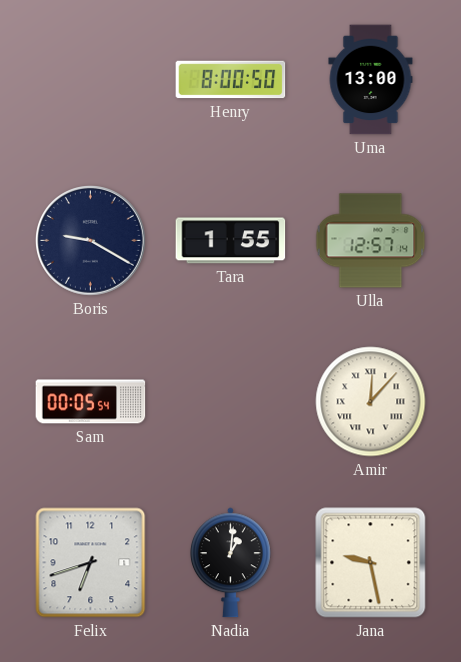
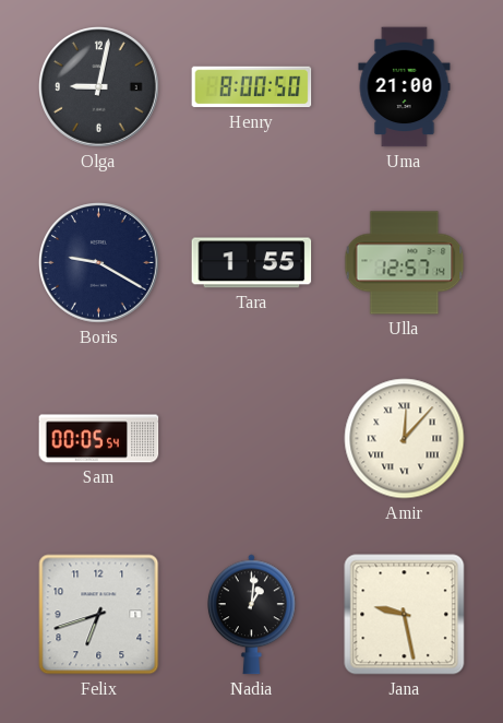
Olga: none -> 9:02 (99, 87)
Uma: 13:00 -> 21:00 (405, 87)
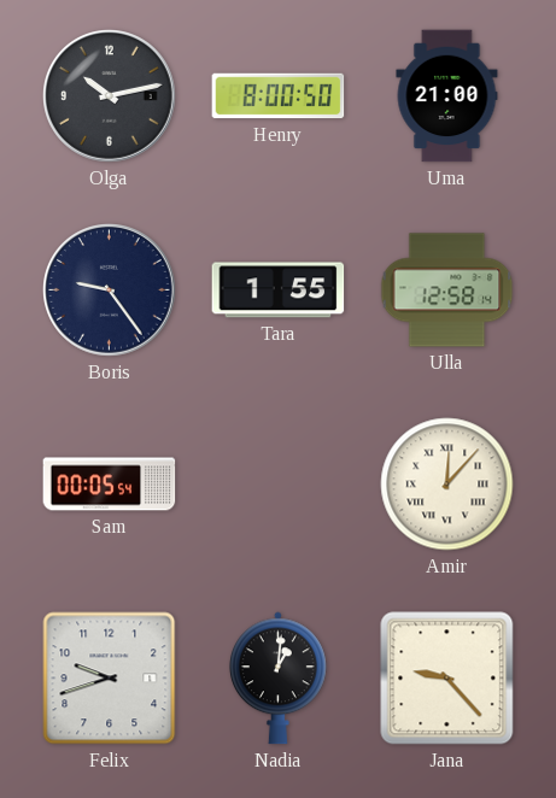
Olga: 9:02 -> 10:13 (110, 96)
Boris: 9:20 -> 9:24 (110, 291)
Ulla: 12:57 -> 12:58 (447, 291)
Felix: 6:42 -> 9:42 (110, 679)
Jana: 9:28 -> 9:23 (447, 679)
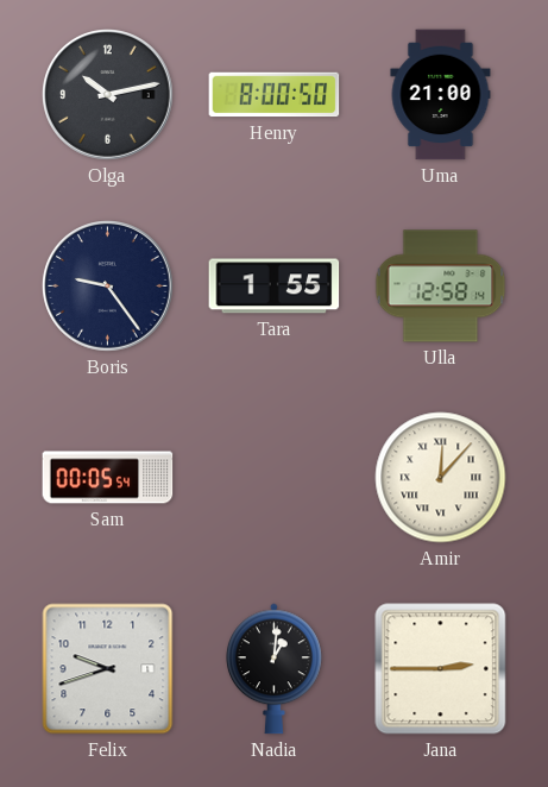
Jana: 9:23 -> 2:45 (441, 669)
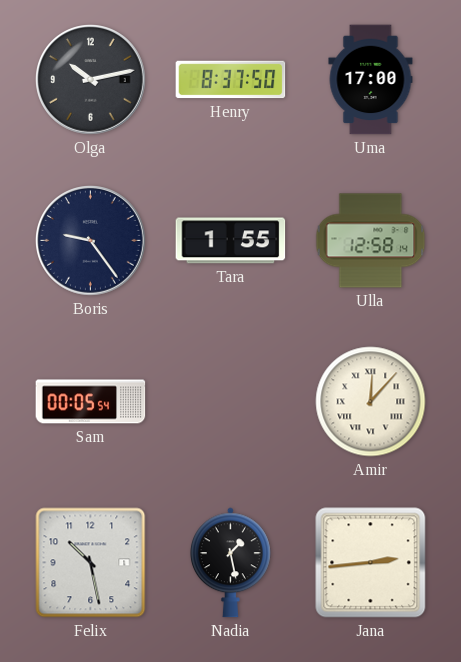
Henry: 8:00 -> 8:37 (231, 80)
Uma: 21:00 -> 17:00 (371, 80)
Felix: 9:42 -> 10:28 (91, 563)
Nadia: 1:01 -> 1:28 (230, 563)
Jana: 2:45 -> 2:44 (371, 563)
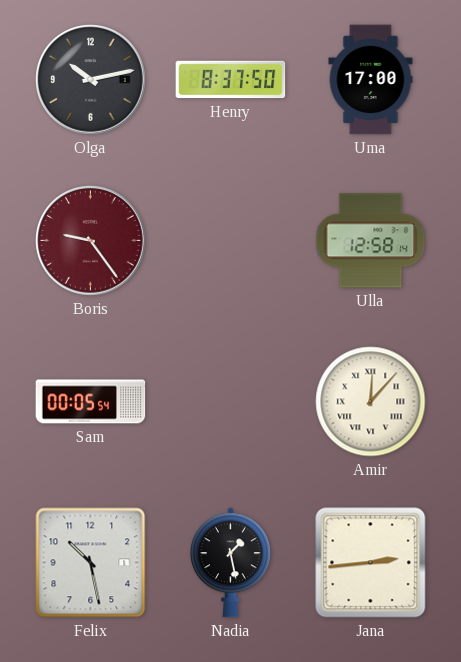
Boris dial: navy -> burgundy (91, 241)
Tara: 1:55 -> none (231, 241)
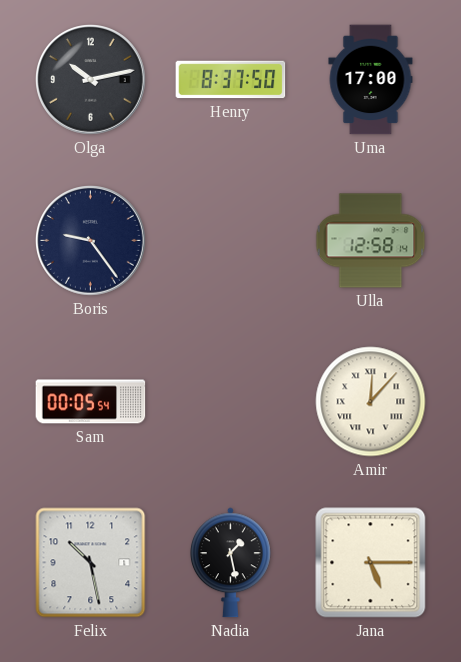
Boris dial: burgundy -> navy (91, 241)
Jana: 2:44 -> 5:15 (371, 563)
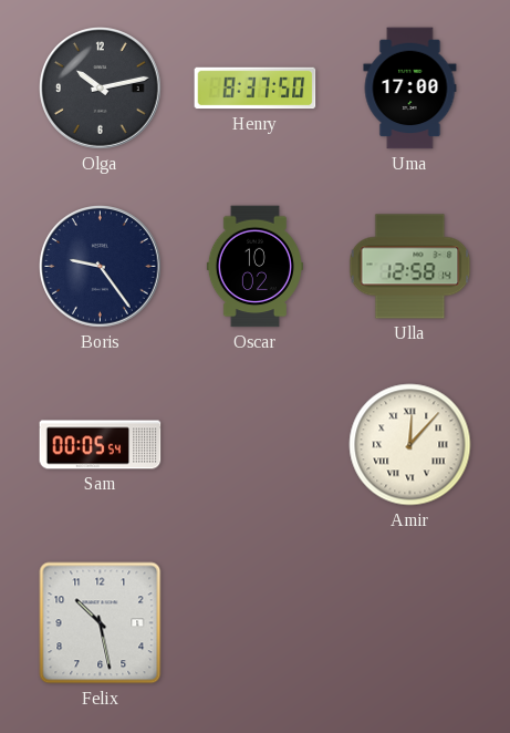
Oscar: none -> 10:02 (254, 267)
Nadia: 1:28 -> none (230, 563)
Jana: 5:15 -> none (371, 563)
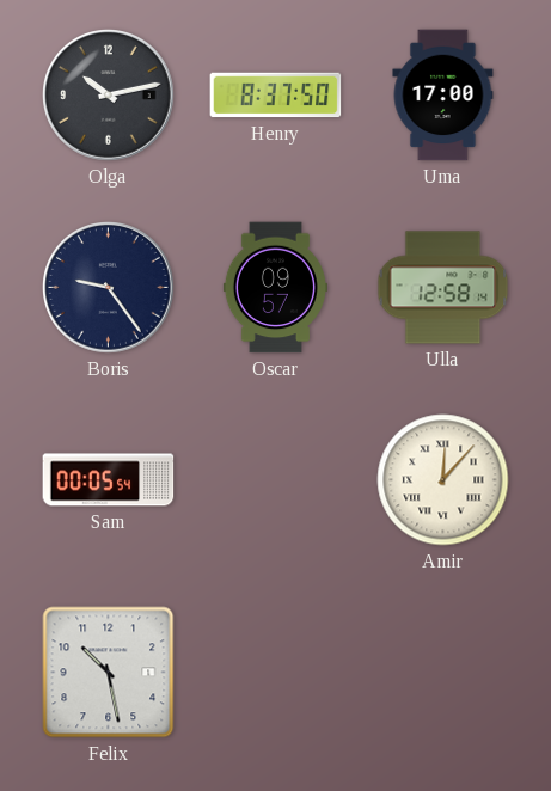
Oscar: 10:02 -> 09:57 (275, 288)
